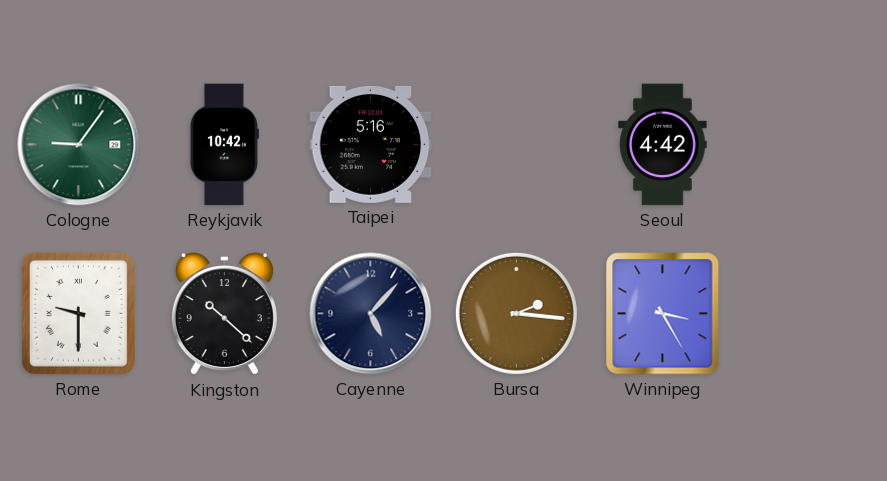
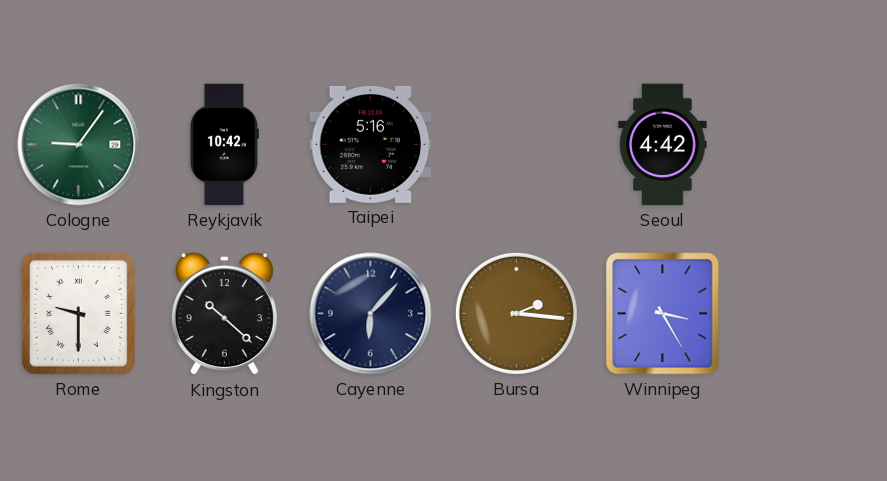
Cayenne: 5:07 -> 6:07 (371, 314)
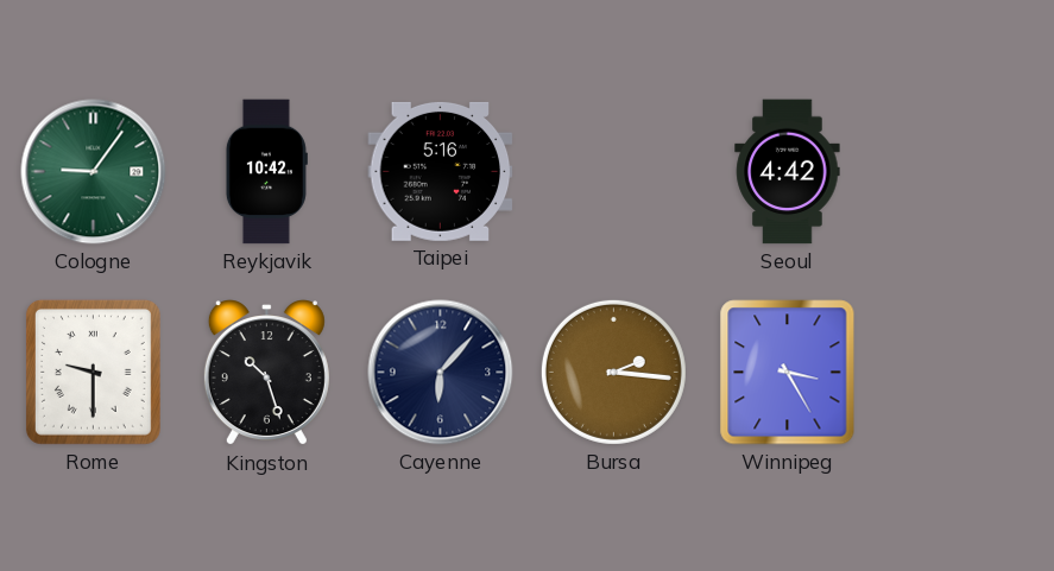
Kingston: 10:22 -> 10:27 (266, 373)
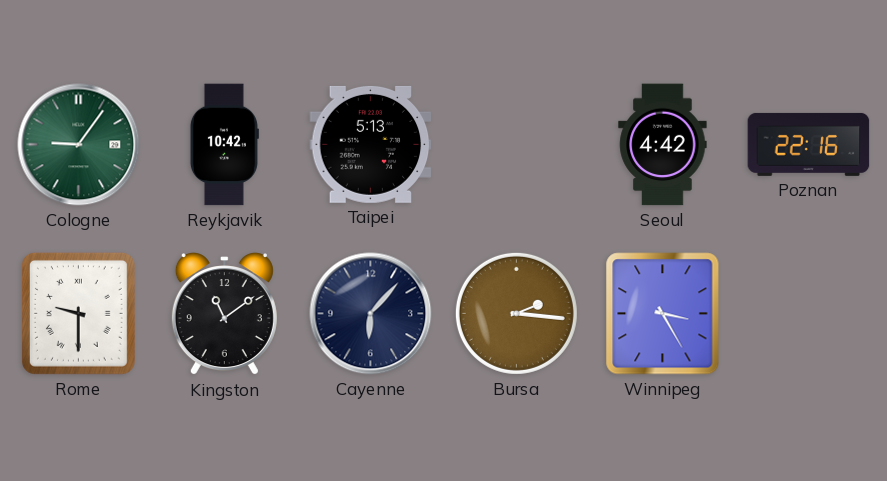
Taipei: 5:16 -> 5:13 (371, 144)
Poznan: none -> 22:16 (809, 144)
Kingston: 10:27 -> 11:09 (224, 314)
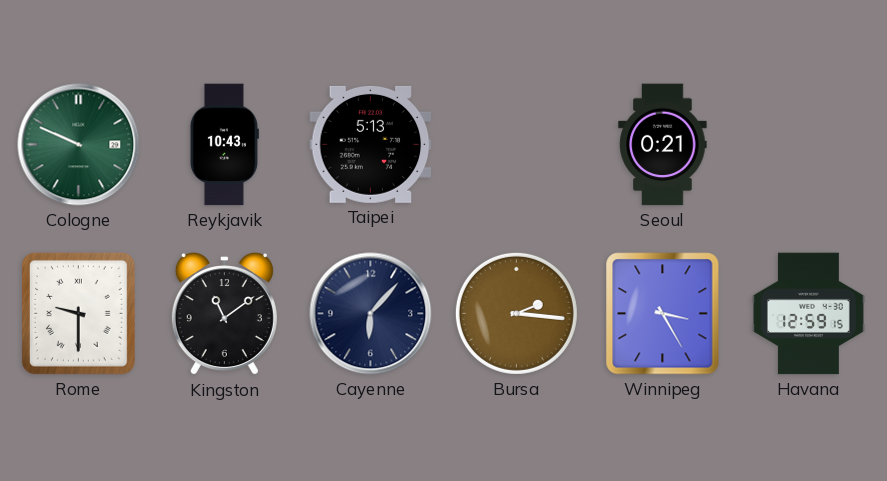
Cologne: 9:06 -> 9:49 (79, 145)
Reykjavik: 10:42 -> 10:43 (224, 145)
Seoul: 4:42 -> 0:21 (663, 145)
Poznan: 22:16 -> none (809, 144)
Havana: none -> 12:59 (808, 314)
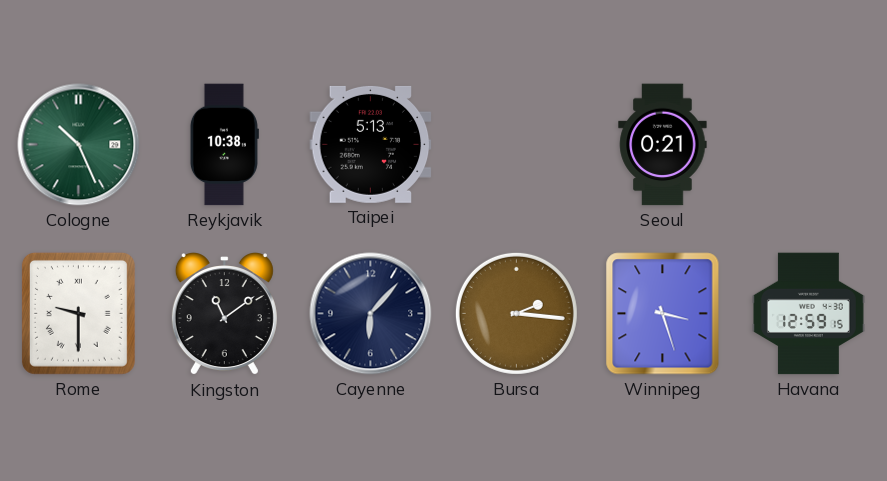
Cologne: 9:49 -> 10:26 (79, 145)
Reykjavik: 10:43 -> 10:38 (224, 145)
Winnipeg: 3:25 -> 3:27 (663, 314)
